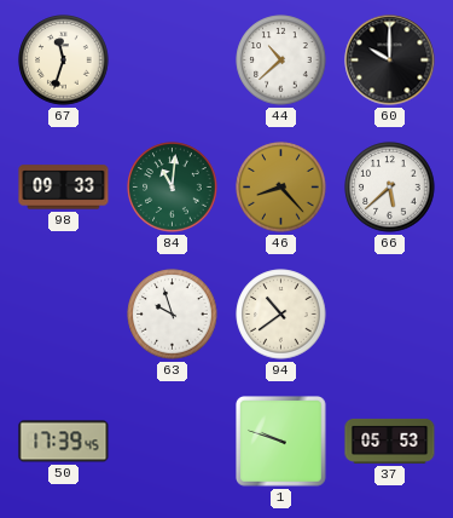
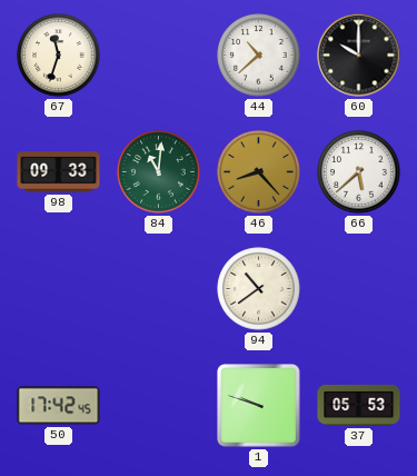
63: 9:57 -> none (173, 315)
50: 17:39 -> 17:42 (59, 406)
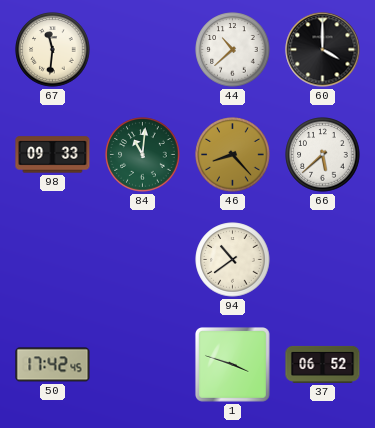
67: 11:33 -> 11:31 (53, 50)
60: 10:00 -> 4:00 (323, 50)
1: 9:48 -> 3:48 (233, 365)
37: 05:53 -> 06:52 (323, 364)
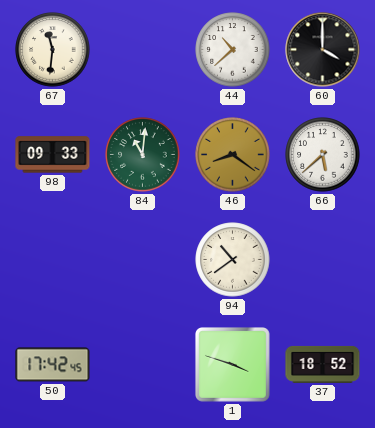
46: 8:23 -> 8:21 (233, 155)
37: 06:52 -> 18:52 (323, 364)
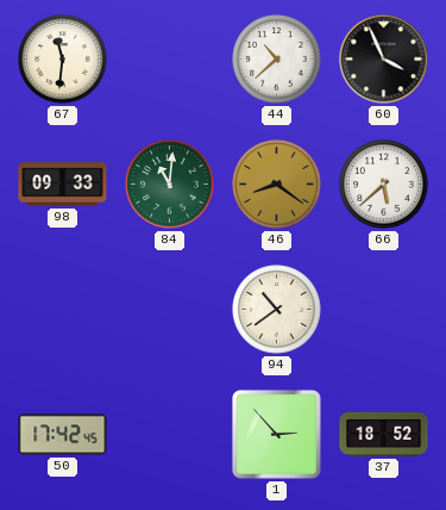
60: 4:00 -> 3:56 (384, 60)
1: 3:48 -> 2:53 (277, 435)
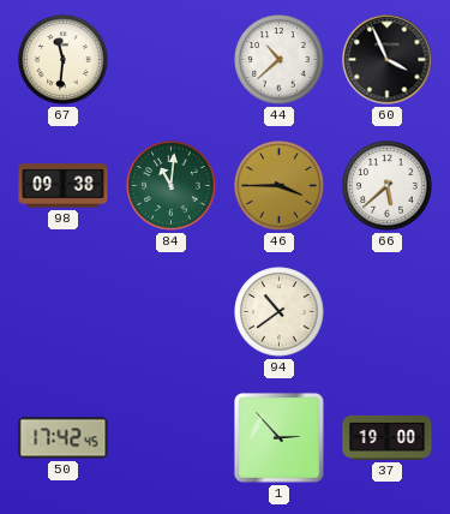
98: 09:33 -> 09:38 (64, 186)
46: 8:21 -> 3:45 (280, 186)
37: 18:52 -> 19:00 (388, 437)
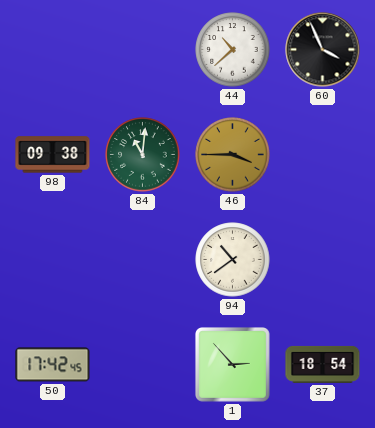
67: 11:31 -> none (64, 60)
66: 5:38 -> none (388, 186)
37: 19:00 -> 18:54 (323, 364)
